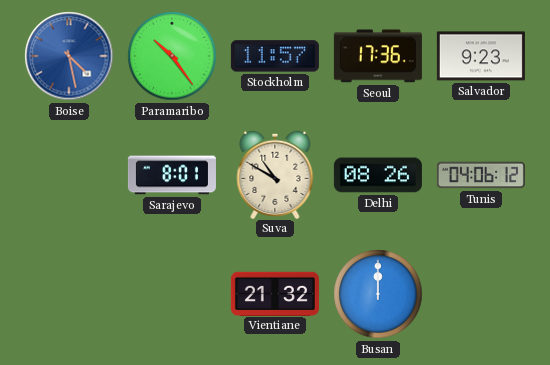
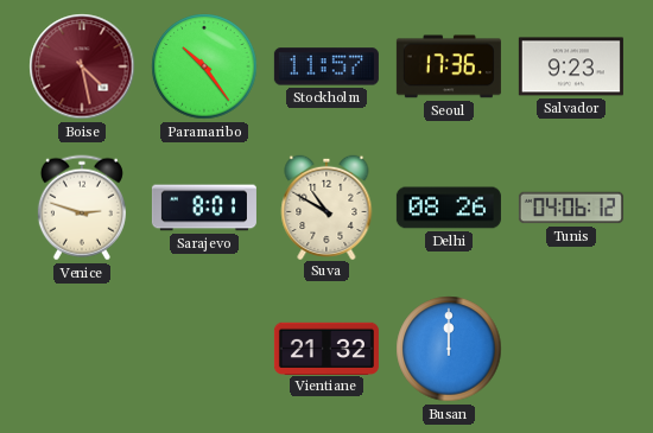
Boise dial: blue -> burgundy (82, 66)
Venice: none -> 2:48 (82, 208)
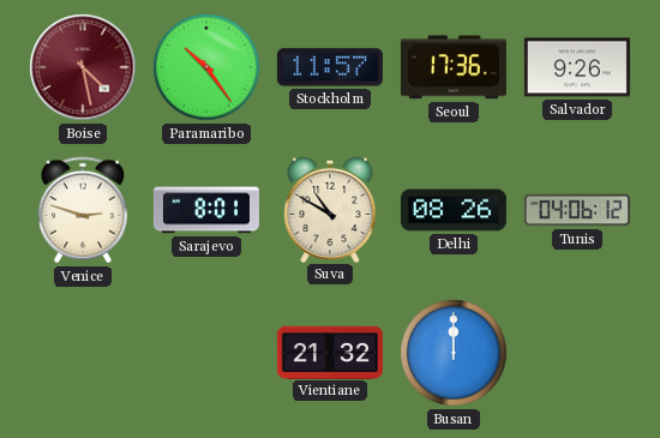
Salvador: 9:23 -> 9:26 (577, 67)
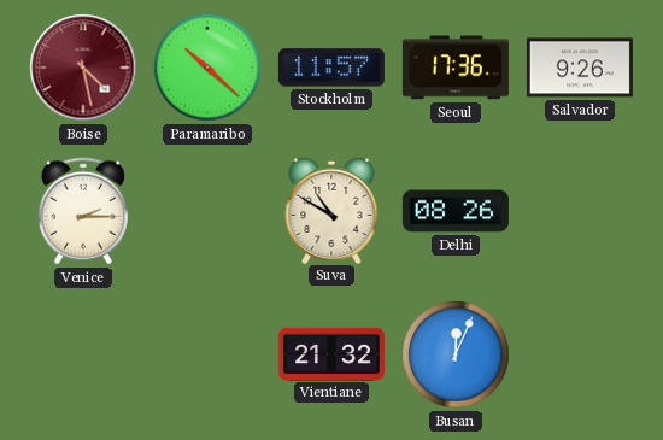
Paramaribo: 10:24 -> 10:22 (207, 68)
Venice: 2:48 -> 2:15 (83, 211)
Sarajevo: 8:01 -> none (206, 210)
Tunis: 04:06 -> none (577, 210)
Busan: 12:00 -> 12:04 (456, 354)
